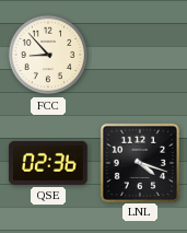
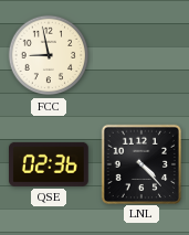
FCC: 8:53 -> 8:58 (49, 55)
LNL: 4:18 -> 4:23 (140, 163)
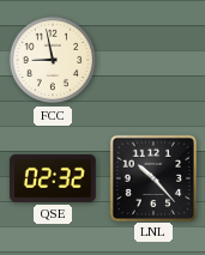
QSE: 02:36 -> 02:32 (54, 178)
LNL: 4:23 -> 10:23 (152, 177)
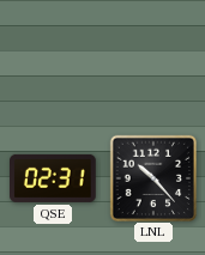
FCC: 8:58 -> none (53, 60)
QSE: 02:32 -> 02:31 (54, 178)
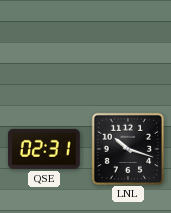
LNL: 10:23 -> 10:18 (127, 148)
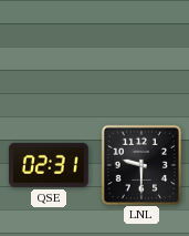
LNL: 10:18 -> 9:30 (140, 164)
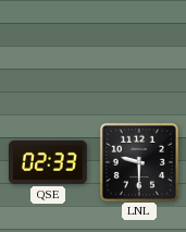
QSE: 02:31 -> 02:33 (49, 162)
